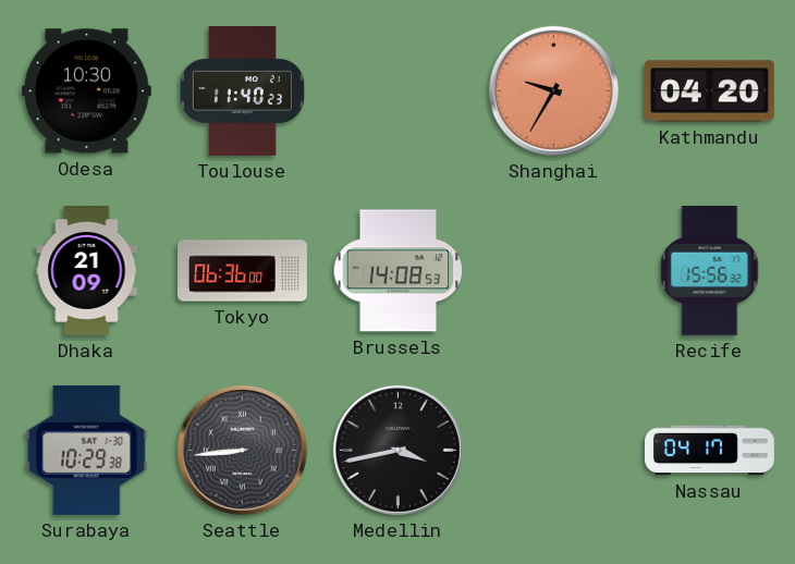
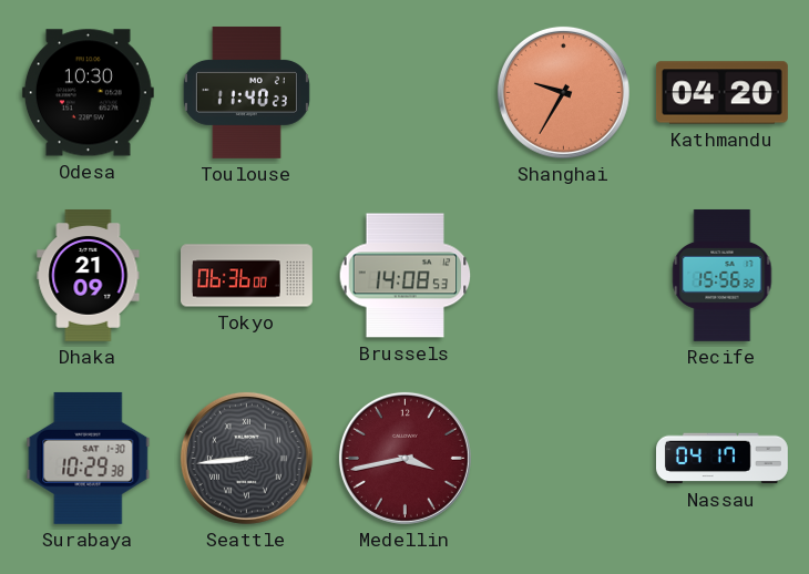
Medellin dial: black -> burgundy (404, 458)
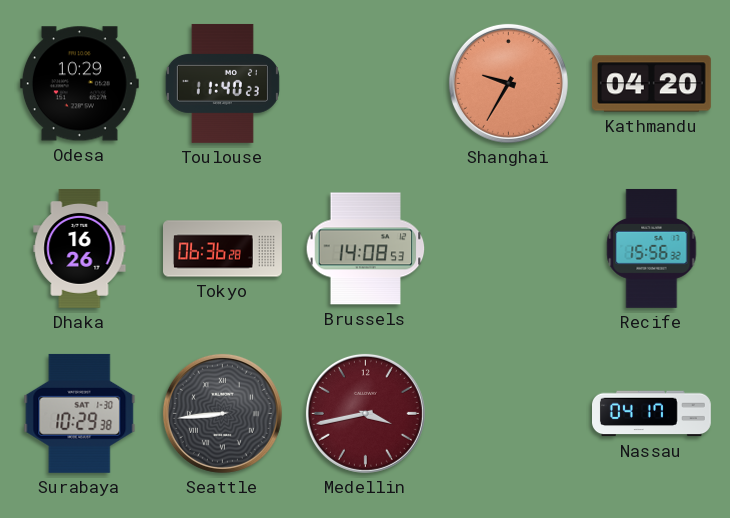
Odesa: 10:30 -> 10:29 (79, 84)
Dhaka: 21:09 -> 16:26 (80, 249)
Tokyo: 06:36:00 -> 06:36:28 (223, 249)
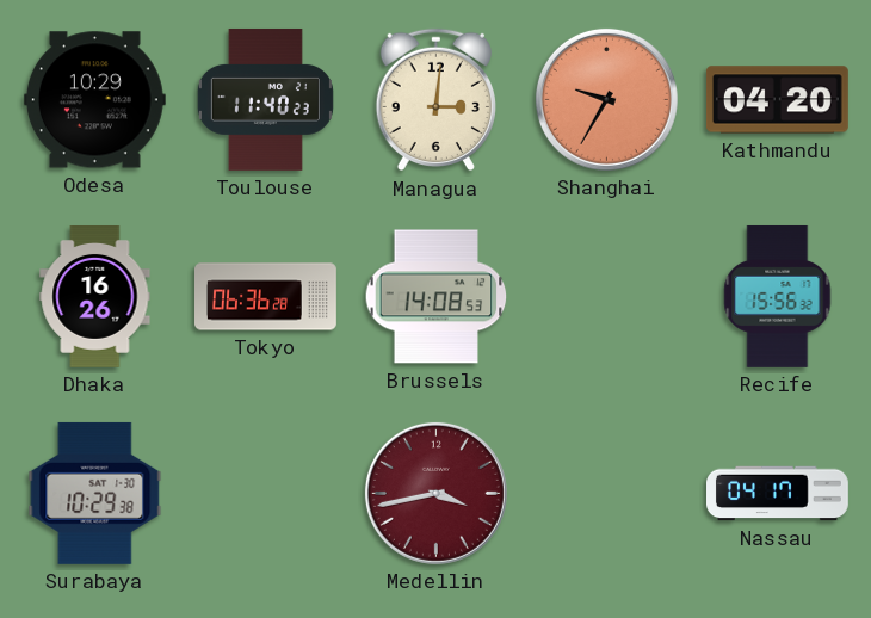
Managua: none -> 3:01 (435, 100)
Seattle: 8:44 -> none (222, 413)
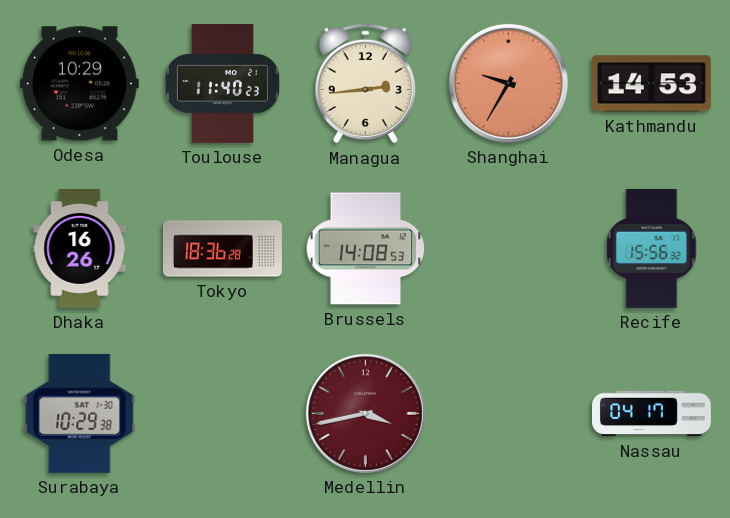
Managua: 3:01 -> 2:44 (365, 84)
Kathmandu: 04:20 -> 14:53 (651, 84)
Tokyo: 06:36 -> 18:36 (223, 249)
